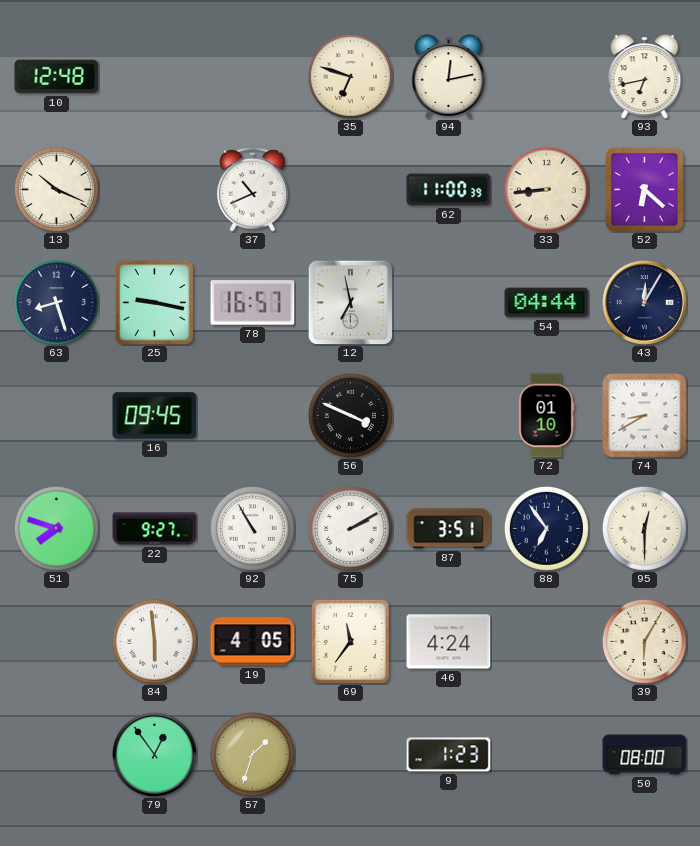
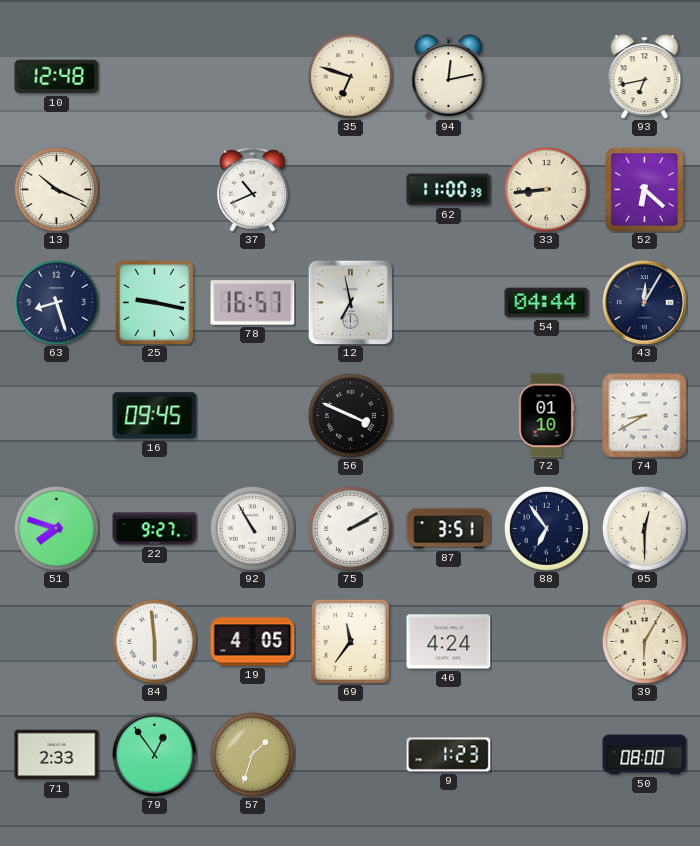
71: none -> 2:33 (57, 755)
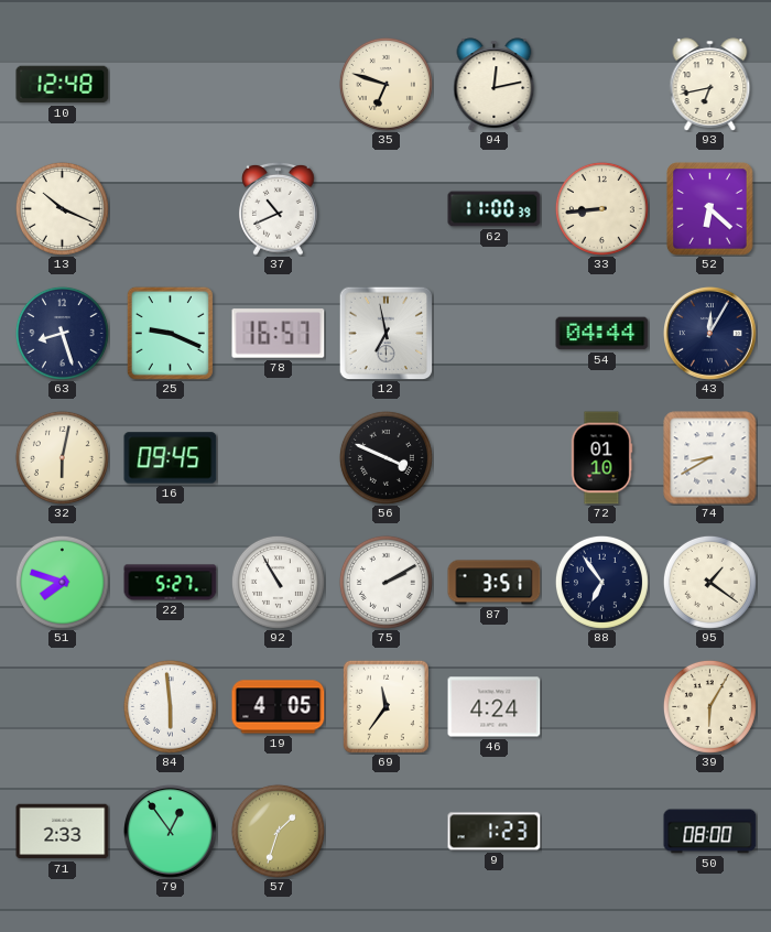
25: 9:17 -> 9:19 (170, 333)
32: none -> 6:02 (62, 457)
22: 9:27 -> 5:27 (171, 583)
95: 12:30 -> 1:21 (709, 582)
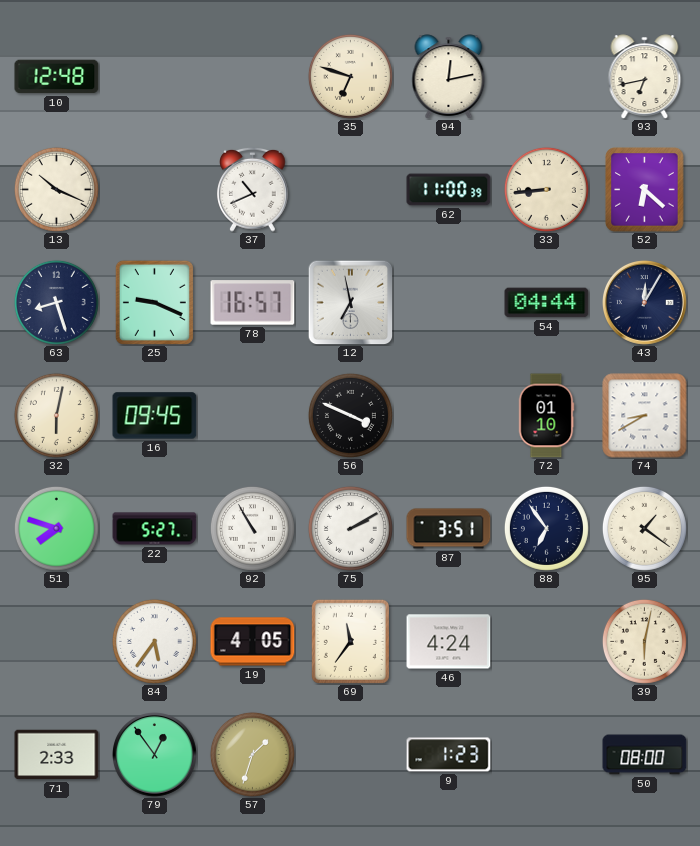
84: 5:59 -> 5:36 (154, 641)
39: 6:05 -> 6:02 (644, 641)
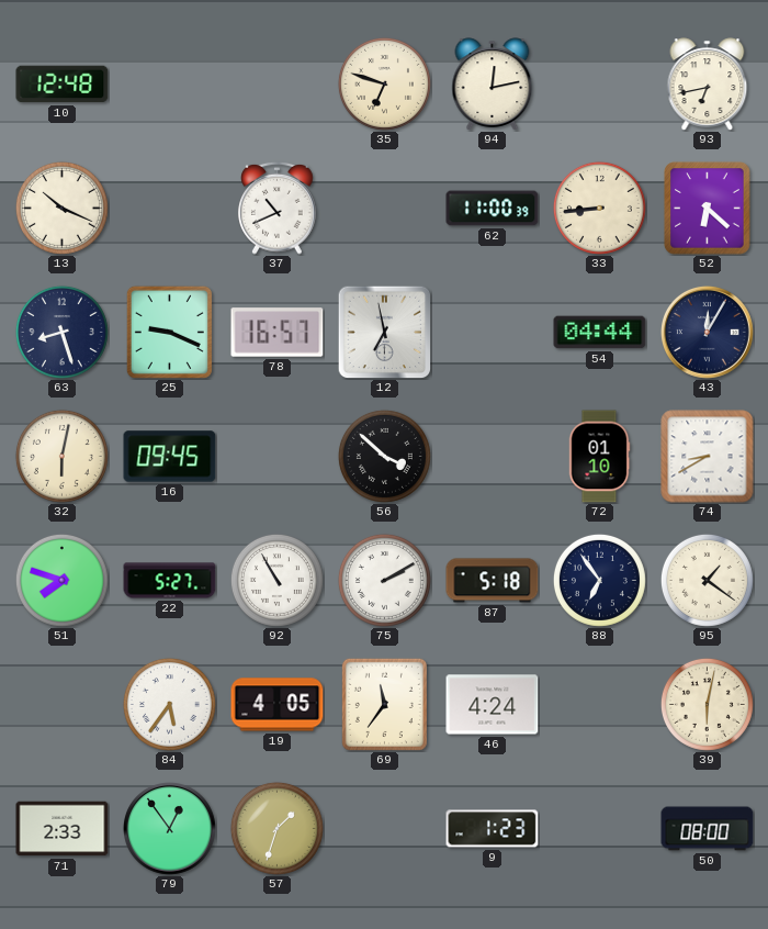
56: 3:49 -> 3:52 (384, 456)
87: 3:51 -> 5:18 (493, 581)
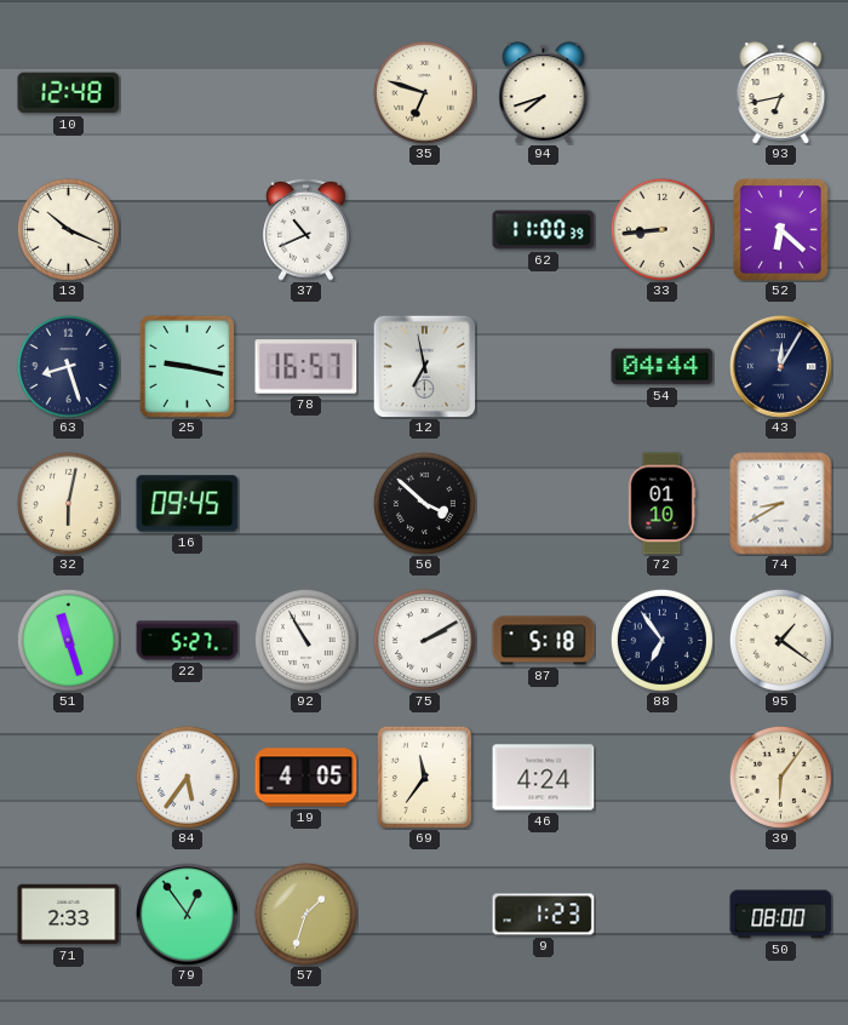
94: 12:13 -> 7:42 (544, 93)
25: 9:19 -> 9:17 (187, 366)
51: 7:48 -> 11:27 (68, 640)
39: 6:02 -> 6:06 (780, 777)
